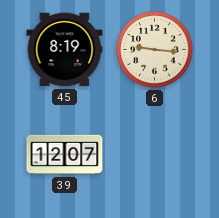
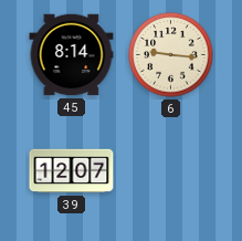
45: 8:19 -> 8:14 (72, 55)
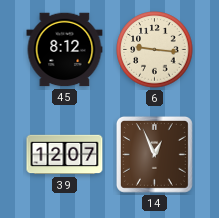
45: 8:14 -> 8:12 (65, 50)
14: none -> 12:56 (154, 154)
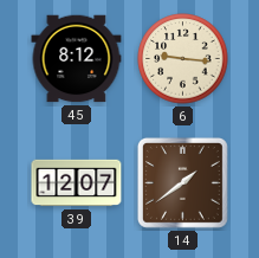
14: 12:56 -> 1:39 (182, 182)
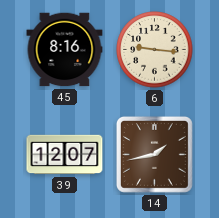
45: 8:12 -> 8:16 (65, 50)
14: 1:39 -> 1:43 (154, 154)
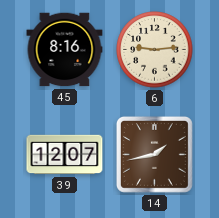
6: 9:16 -> 9:14 (155, 50)
